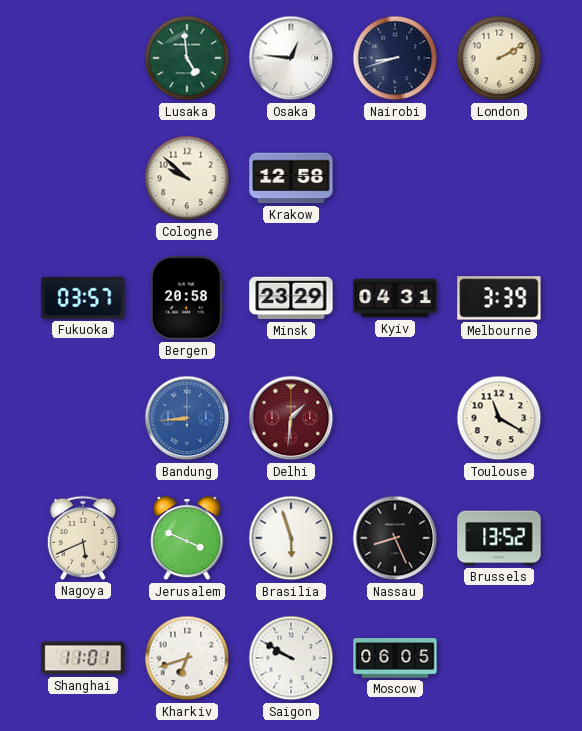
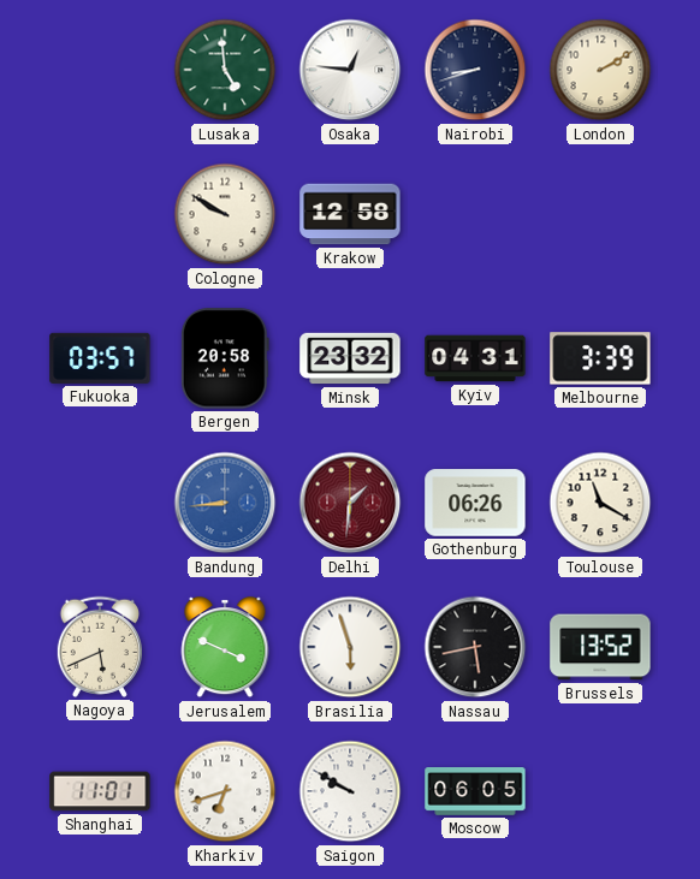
Cologne: 9:52 -> 9:50 (225, 214)
Minsk: 23:29 -> 23:32 (350, 358)
Gothenburg: none -> 06:26 (475, 503)
Nassau: 8:26 -> 5:43 (475, 647)
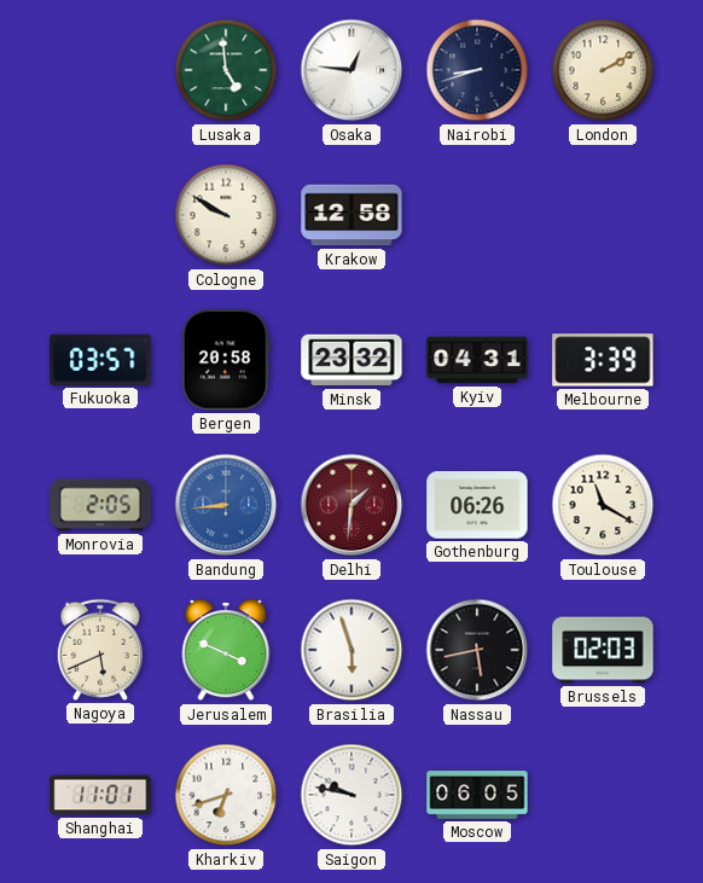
Monrovia: none -> 2:05 (100, 505)
Brussels: 13:52 -> 02:03 (603, 650)
Saigon: 9:50 -> 9:47 (351, 795)
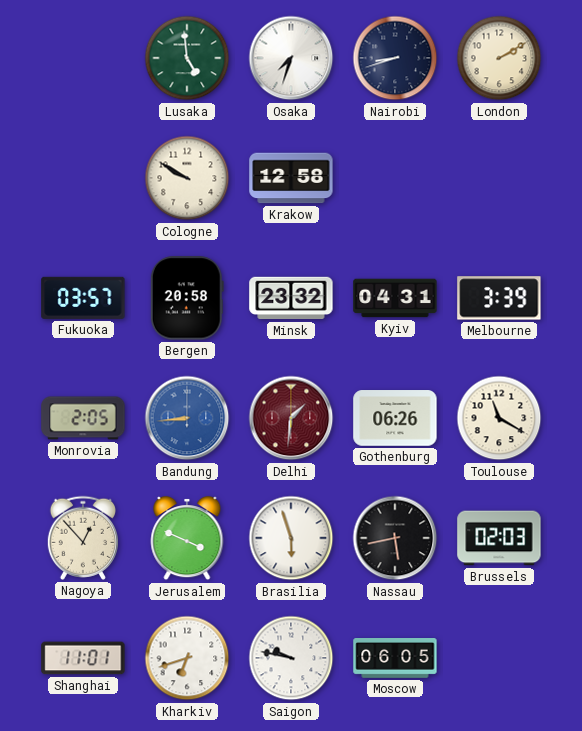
Osaka: 12:46 -> 7:33 (291, 58)
Nagoya: 5:41 -> 12:53 (82, 538)
